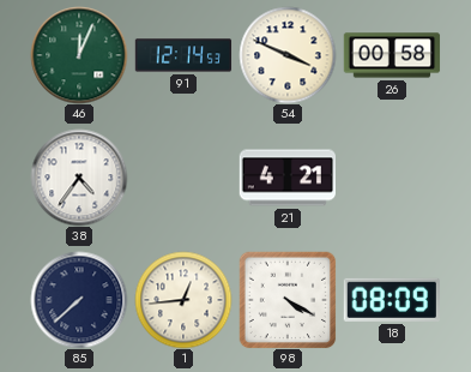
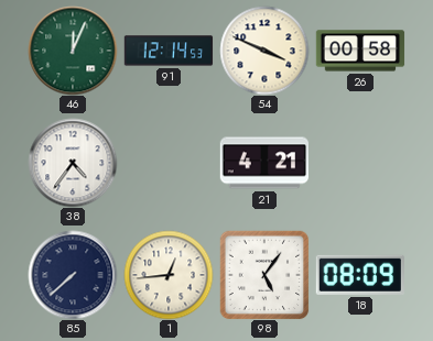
98: 4:20 -> 5:06 (264, 275)
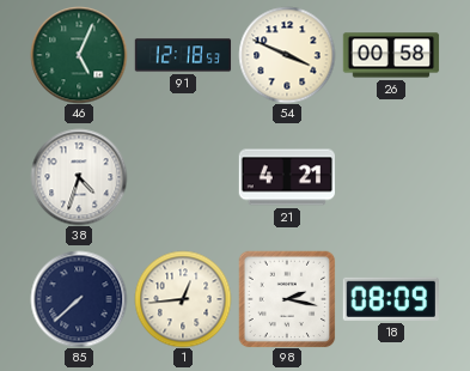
46: 12:04 -> 5:04 (79, 55)
91: 12:14 -> 12:18 (183, 55)
38: 4:36 -> 4:33 (79, 177)
98: 5:06 -> 2:17 (287, 299)
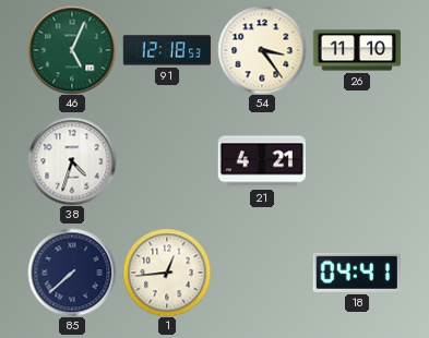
54: 3:49 -> 3:24 (262, 50)
26: 00:58 -> 11:10 (357, 50)
98: 2:17 -> none (287, 299)
18: 08:09 -> 04:41 (357, 273)
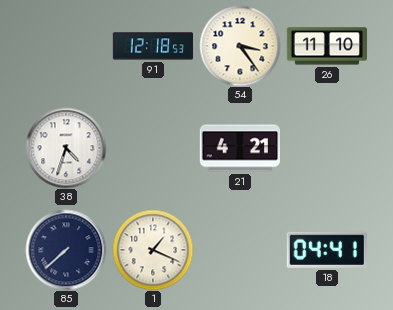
46: 5:04 -> none (72, 50)
1: 12:44 -> 1:19 (153, 250)
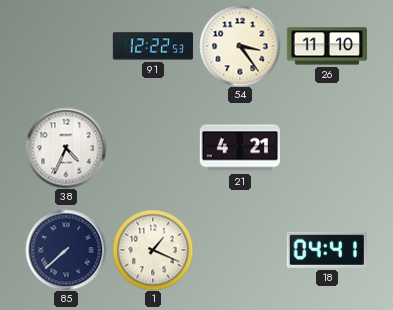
91: 12:18 -> 12:22 (153, 46)
38: 4:33 -> 4:34 (66, 148)
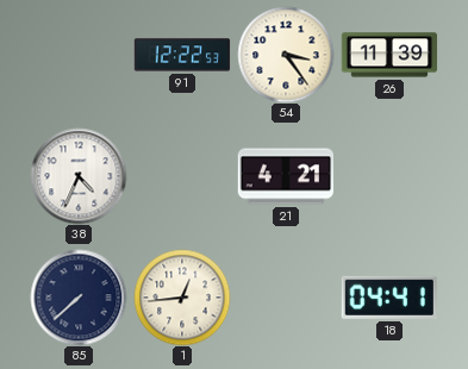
26: 11:10 -> 11:39 (389, 55)
1: 1:19 -> 12:44 (182, 298)
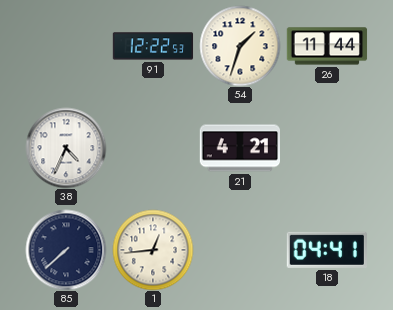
54: 3:24 -> 1:33 (240, 46)
26: 11:39 -> 11:44 (327, 46)
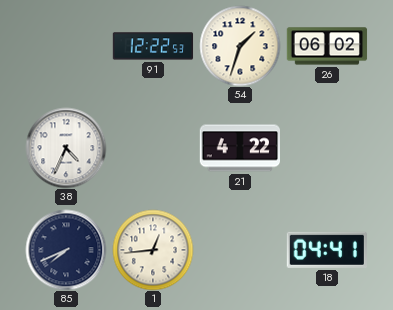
26: 11:44 -> 06:02 (327, 46)
21: 4:21 -> 4:22 (239, 148)
85: 7:38 -> 7:41 (66, 250)
